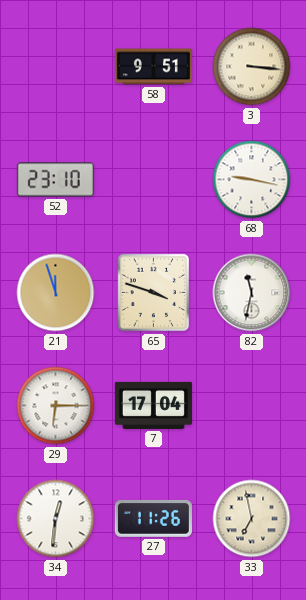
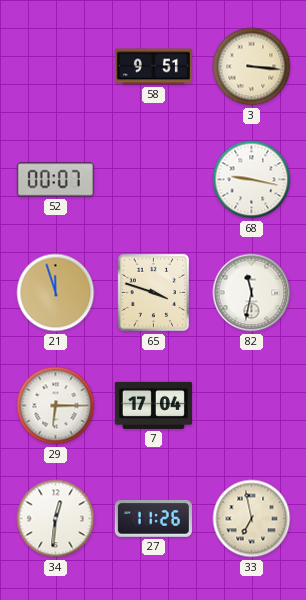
52: 23:10 -> 00:07 (55, 180)
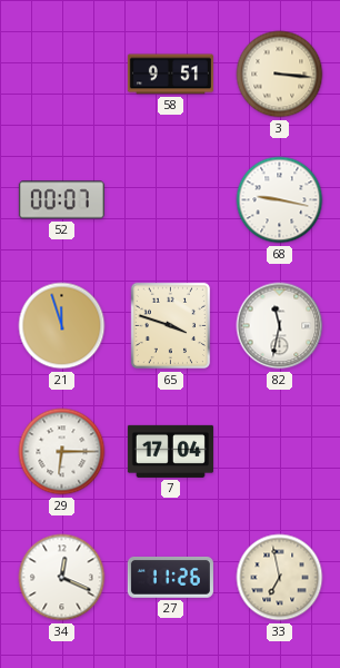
34: 12:31 -> 12:19 (62, 578)
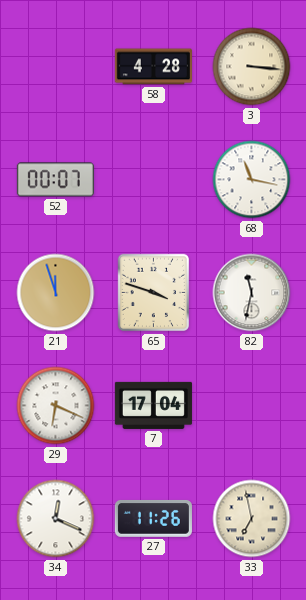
58: 9:51 -> 4:28 (153, 67)
68: 9:17 -> 11:17 (252, 180)
29: 6:15 -> 6:19 (56, 406)
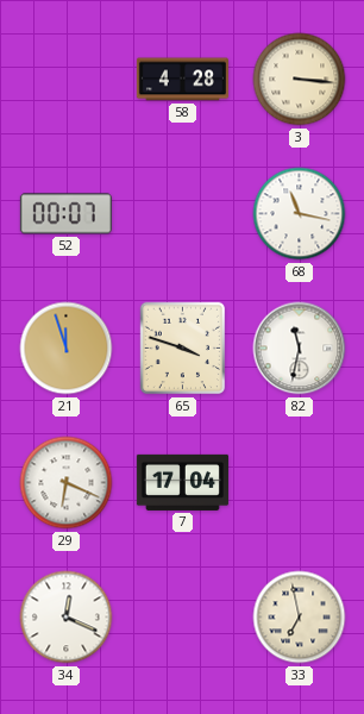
27: 11:26 -> none (153, 519)
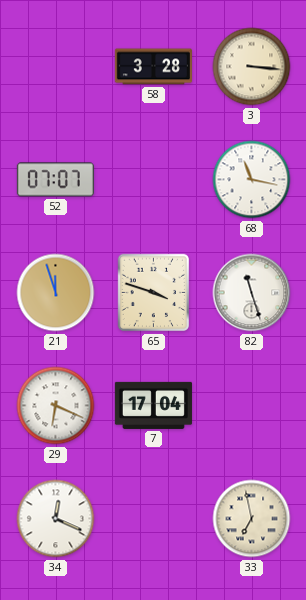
58: 4:28 -> 3:28 (153, 67)
52: 00:07 -> 07:07 (55, 180)
82: 11:32 -> 11:27 (252, 293)
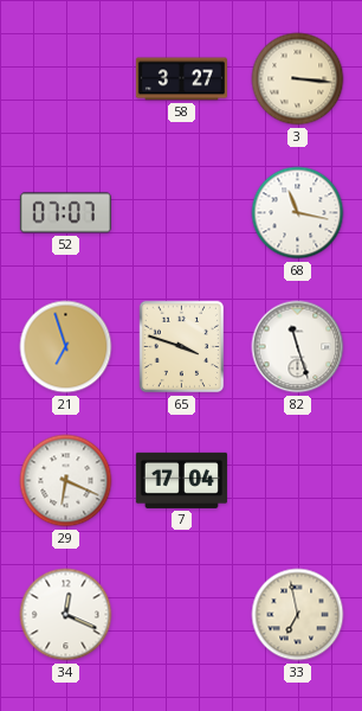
58: 3:28 -> 3:27 (181, 79)
21: 11:57 -> 6:57 (66, 347)
